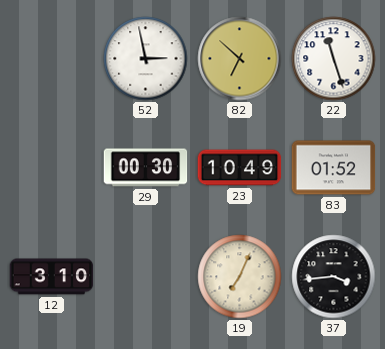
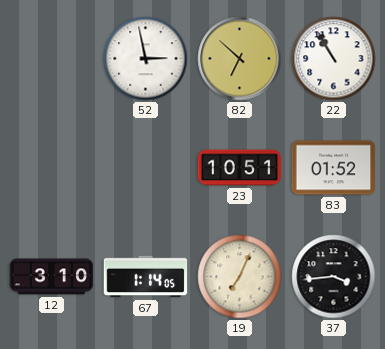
22: 11:27 -> 10:55 (334, 59)
29: 00:30 -> none (146, 168)
23: 10:49 -> 10:51 (240, 168)
67: none -> 1:14 (146, 277)
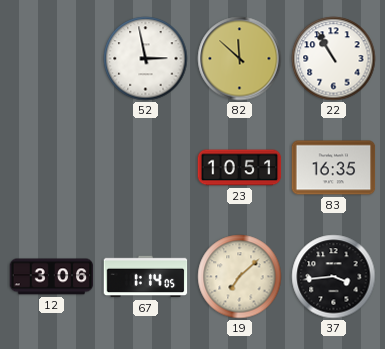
82: 6:52 -> 11:52 (240, 59)
83: 01:52 -> 16:35 (334, 168)
12: 3:10 -> 3:06 (52, 277)
19: 7:04 -> 7:08 (240, 277)
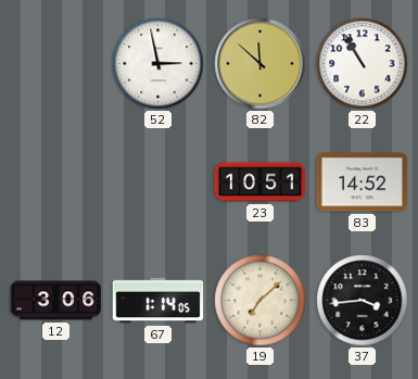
83: 16:35 -> 14:52 (363, 182)
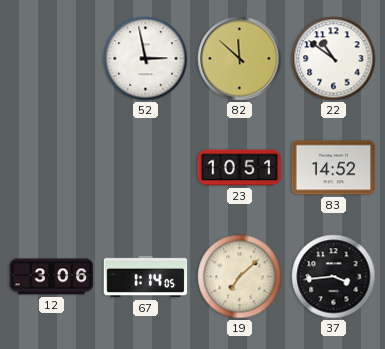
22: 10:55 -> 10:51 (334, 59)
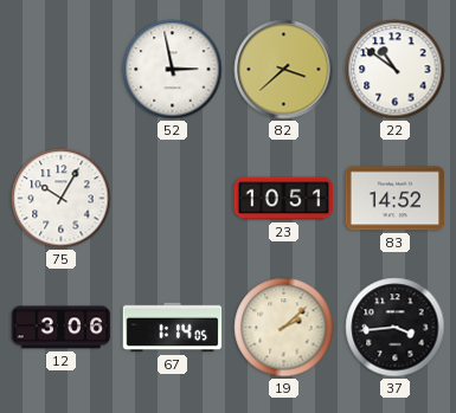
82: 11:52 -> 3:38 (284, 70)
75: none -> 10:05 (62, 199)
19: 7:08 -> 2:08 (284, 328)
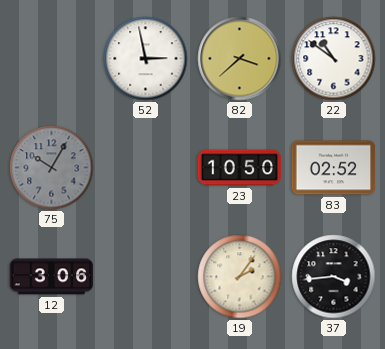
75 dial: white -> grey (52, 168)
23: 10:51 -> 10:50 (240, 168)
83: 14:52 -> 02:52 (334, 168)
67: 1:14 -> none (173, 328)
19: 2:08 -> 2:06 (240, 277)
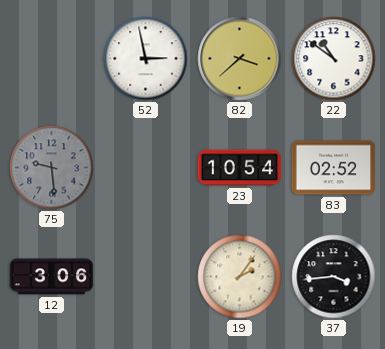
75: 10:05 -> 9:29 (52, 168)
23: 10:50 -> 10:54 (240, 168)
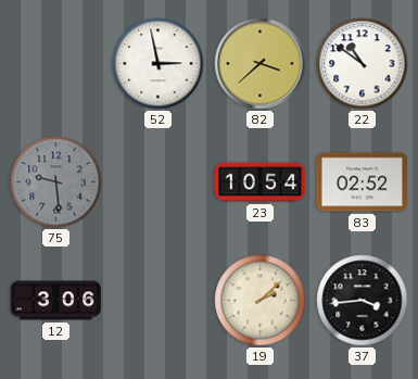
19: 2:06 -> 2:08 (261, 301)
